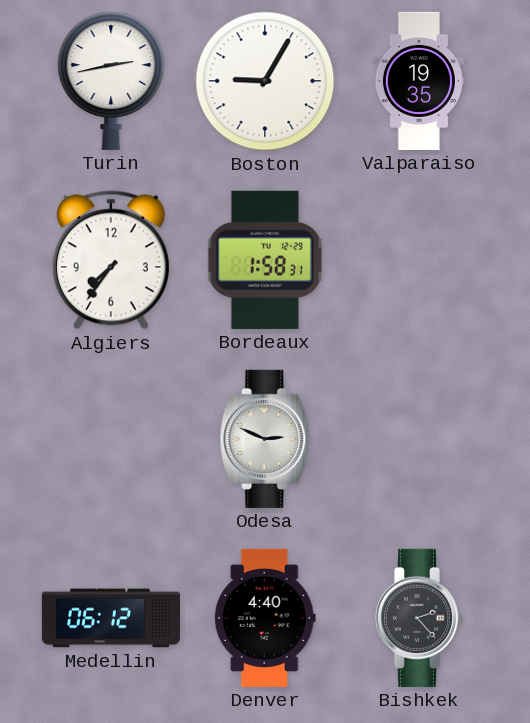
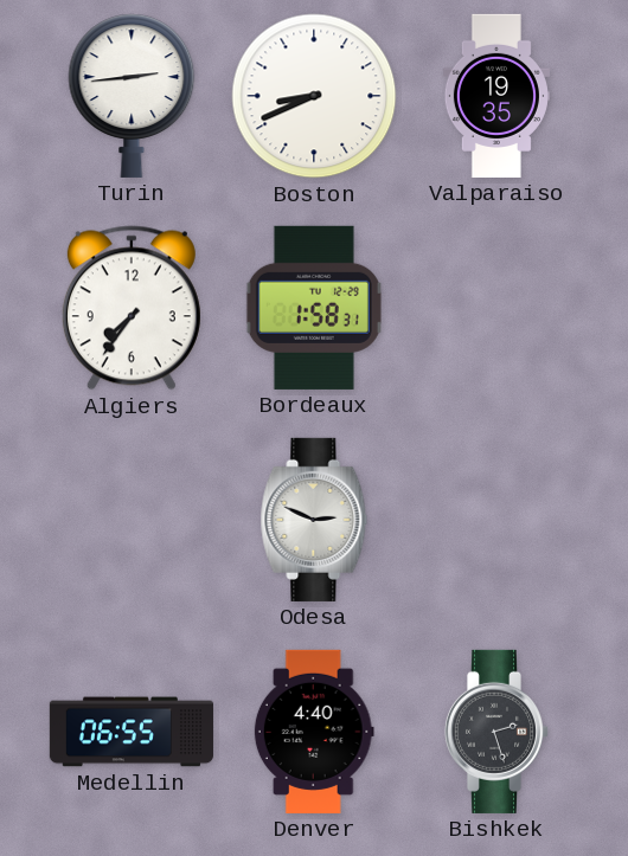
Turin: 2:43 -> 2:44 (132, 96)
Boston: 9:05 -> 8:41 (314, 96)
Medellin: 06:12 -> 06:55 (132, 732)
Bishkek: 2:23 -> 2:27 (496, 732)
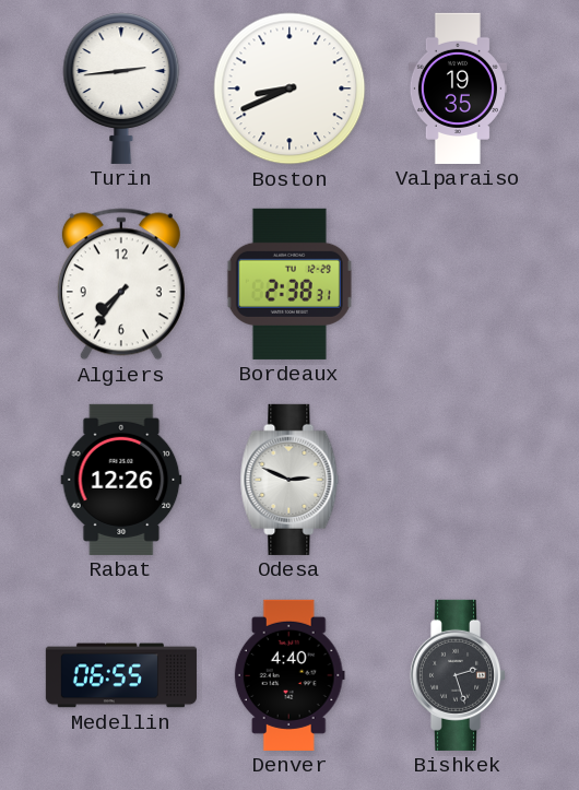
Bordeaux: 1:58 -> 2:38 (289, 284)
Rabat: none -> 12:26 (121, 480)
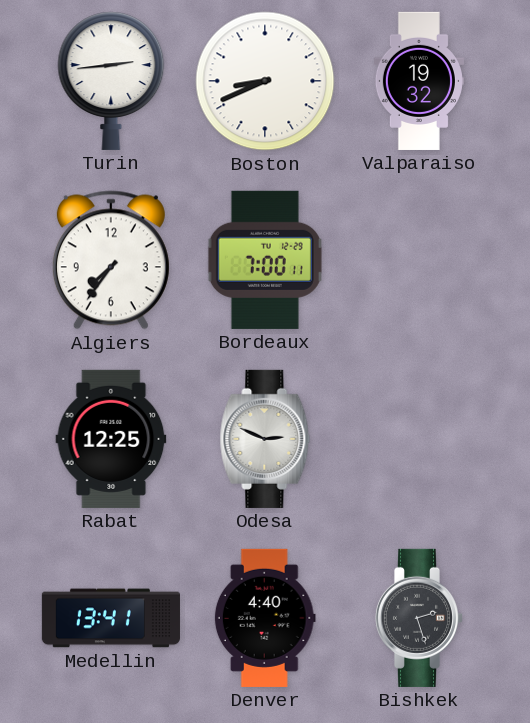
Valparaiso: 19:35 -> 19:32 (419, 81)
Bordeaux: 2:38 -> 7:00 (265, 260)
Rabat: 12:26 -> 12:25 (111, 439)
Medellin: 06:55 -> 13:41 (111, 618)
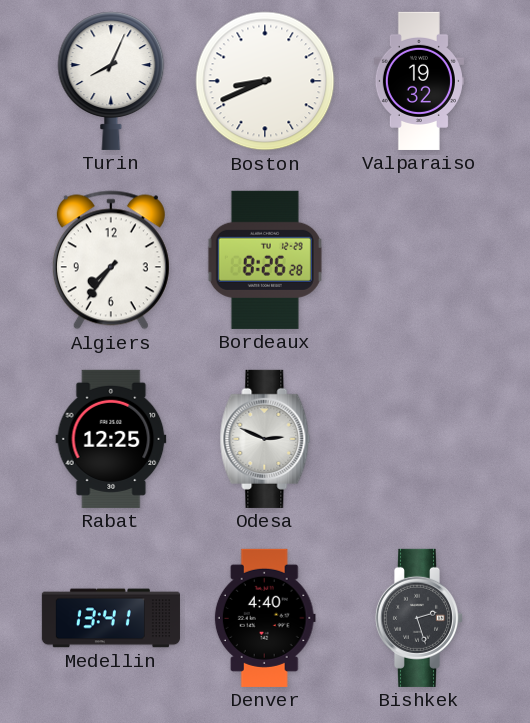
Turin: 2:44 -> 8:04 (111, 81)
Bordeaux: 7:00 -> 8:26 (265, 260)
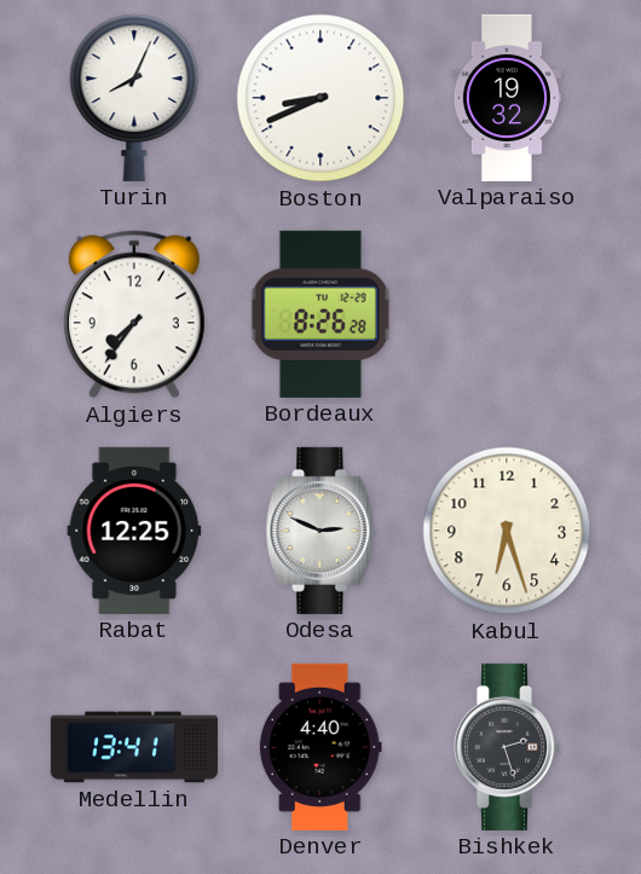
Kabul: none -> 6:27 (507, 531)
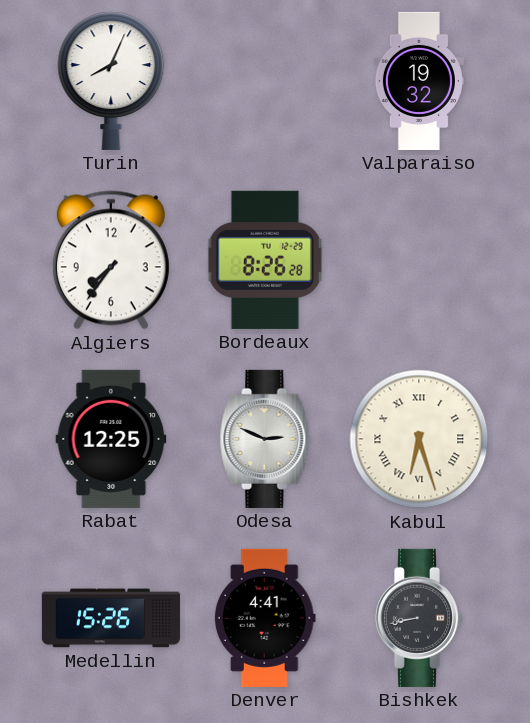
Boston: 8:41 -> none (320, 98)
Kabul numerals: Arabic -> Roman (419, 439)
Medellin: 13:41 -> 15:26 (111, 618)
Denver: 4:40 -> 4:41 (265, 618)
Bishkek: 2:27 -> 8:43 (419, 618)
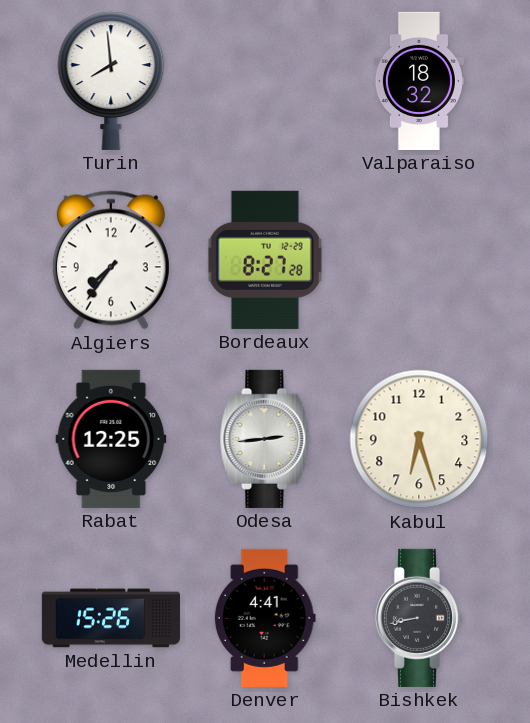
Turin: 8:04 -> 7:59 (111, 81)
Valparaiso: 19:32 -> 18:32 (419, 81)
Bordeaux: 8:26 -> 8:27 (265, 260)
Odesa: 2:49 -> 2:44 (265, 439)
Kabul numerals: Roman -> Arabic (419, 439)
